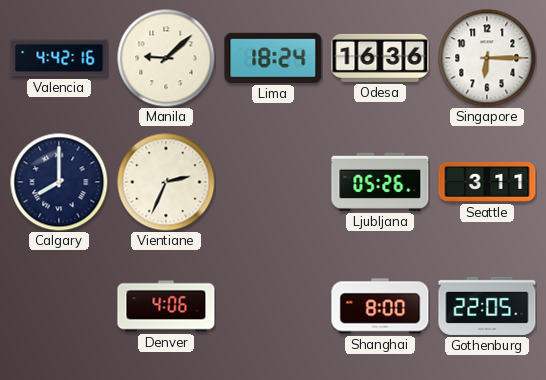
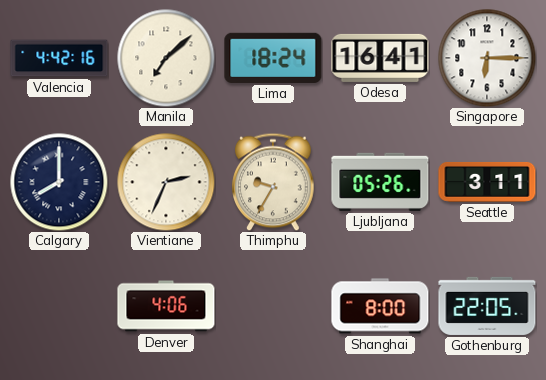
Manila: 9:08 -> 7:08 (166, 58)
Odesa: 16:36 -> 16:41 (380, 58)
Thimphu: none -> 9:35 (273, 182)
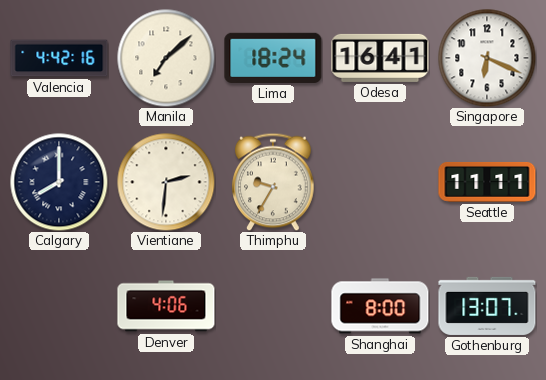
Singapore: 6:15 -> 6:19 (487, 58)
Vientiane: 2:34 -> 2:31 (166, 182)
Ljubljana: 05:26 -> none (380, 182)
Seattle: 3:11 -> 11:11 (487, 182)
Gothenburg: 22:05 -> 13:07 (487, 306)
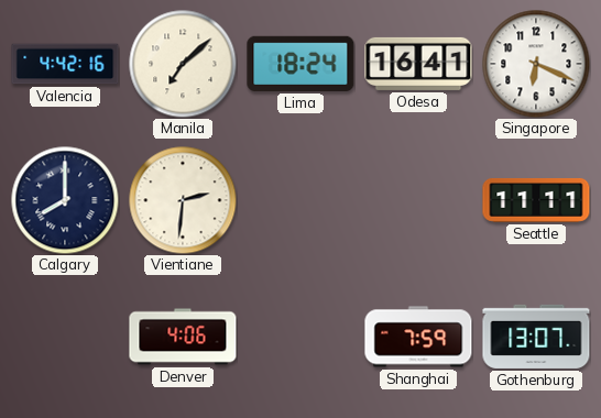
Thimphu: 9:35 -> none (273, 182)
Shanghai: 8:00 -> 7:59 (418, 337)
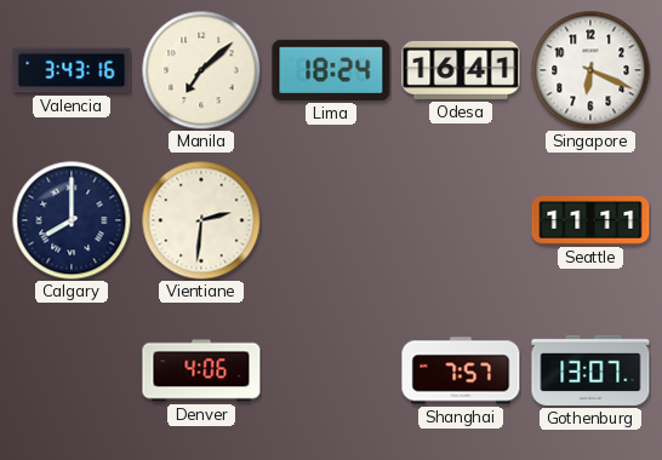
Valencia: 4:42 -> 3:43 (72, 70)
Shanghai: 7:59 -> 7:57 (461, 370)
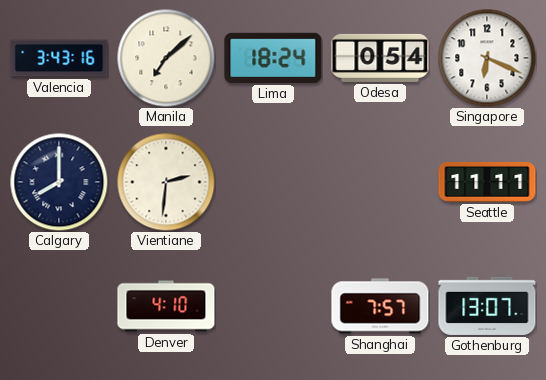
Odesa: 16:41 -> 0:54 (380, 58)
Denver: 4:06 -> 4:10 (166, 306)
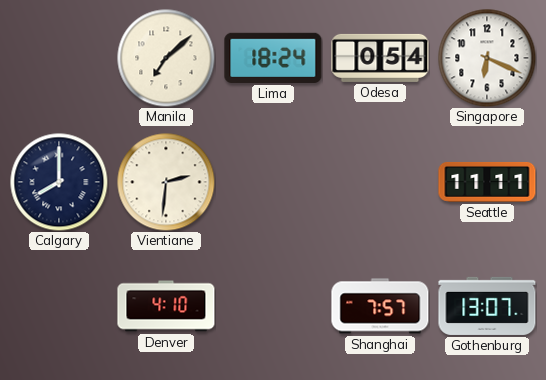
Valencia: 3:43 -> none (59, 58)
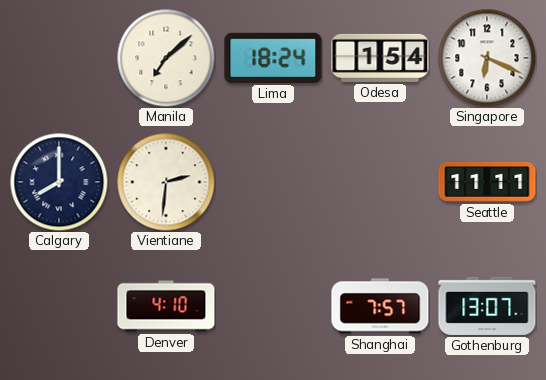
Odesa: 0:54 -> 1:54 (380, 58)
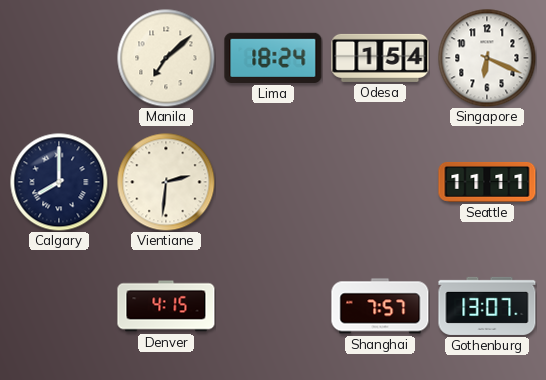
Denver: 4:10 -> 4:15 (166, 306)
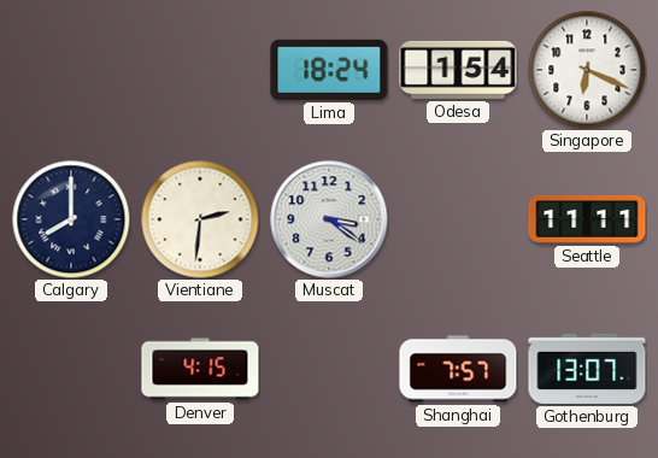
Manila: 7:08 -> none (166, 58)
Muscat: none -> 3:21 (329, 219)
